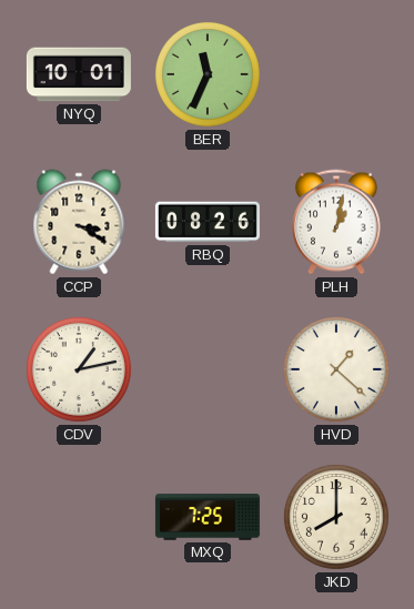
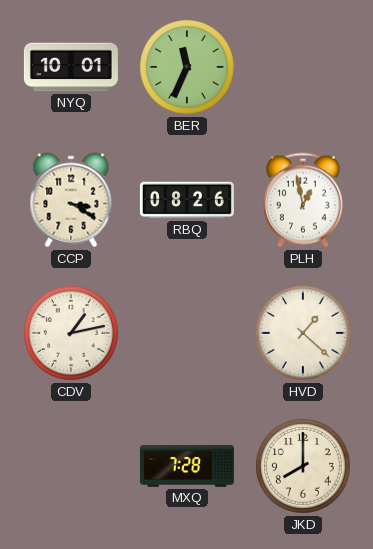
PLH: 1:02 -> 12:58 (303, 200)
MXQ: 7:25 -> 7:28 (187, 466)
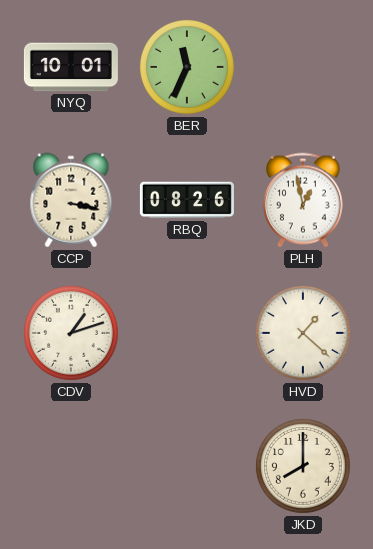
CCP: 3:20 -> 3:17 (71, 200)
CDV: 1:13 -> 1:12 (71, 333)
MXQ: 7:28 -> none (187, 466)
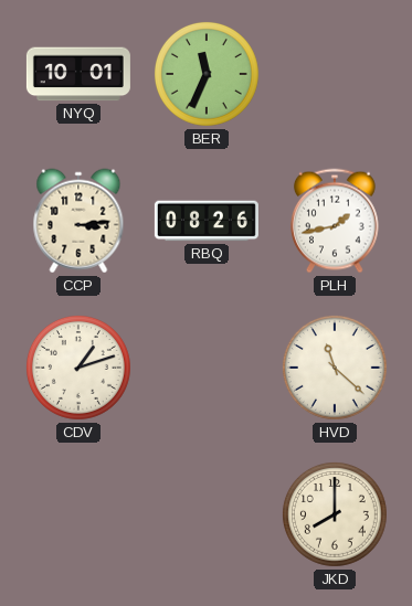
CCP: 3:17 -> 3:14 (78, 221)
PLH: 12:58 -> 1:43 (335, 221)
HVD: 1:22 -> 11:22 (335, 368)
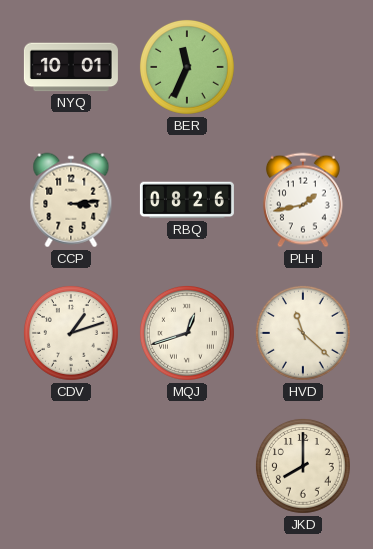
MQJ: none -> 12:42 (187, 333)
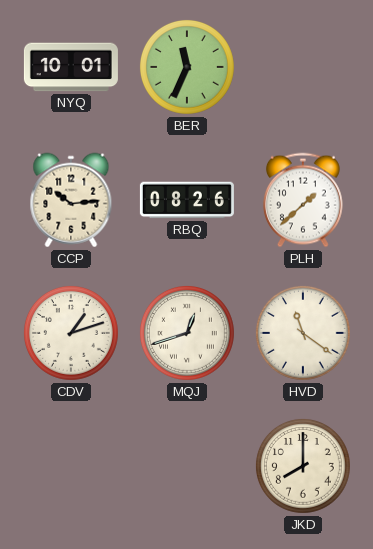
CCP: 3:14 -> 10:14 (71, 200)
PLH: 1:43 -> 1:38 (303, 200)
HVD: 11:22 -> 11:21 (303, 333)
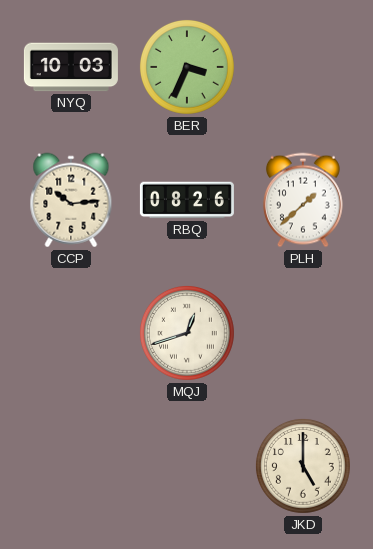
NYQ: 10:01 -> 10:03 (71, 67)
BER: 11:34 -> 3:34 (187, 67)
CDV: 1:12 -> none (71, 333)
HVD: 11:21 -> none (303, 333)
JKD: 8:00 -> 5:00 (303, 466)
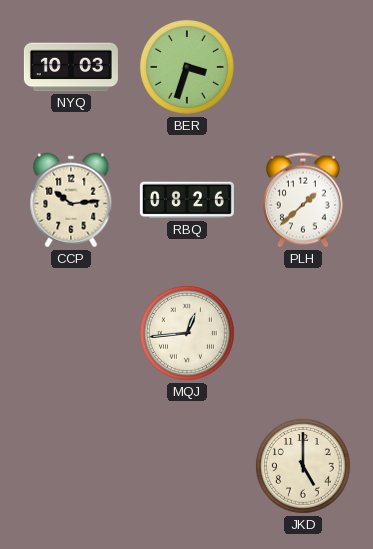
BER: 3:34 -> 3:33 (187, 67)
MQJ: 12:42 -> 12:44 (187, 333)
